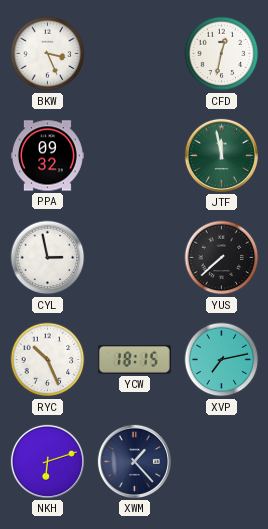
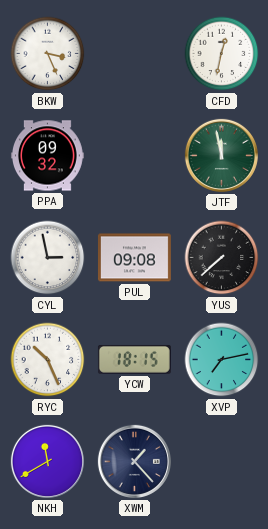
PUL: none -> 09:08 (134, 258)
NKH: 6:12 -> 11:40 (47, 461)
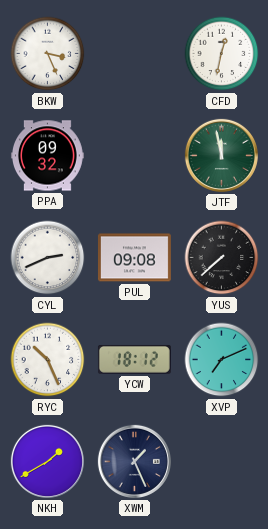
CYL: 2:58 -> 2:41 (48, 258)
YCW: 18:15 -> 18:12 (134, 359)
XVP: 7:13 -> 7:11 (222, 360)
NKH: 11:40 -> 1:40 (47, 461)
XWM: 1:23 -> 1:26 (134, 461)
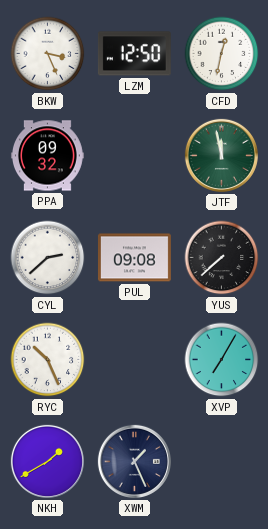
LZM: none -> 12:50 (134, 54)
CYL: 2:41 -> 2:38 (48, 258)
YCW: 18:12 -> none (134, 359)
XVP: 7:11 -> 7:05 (222, 360)
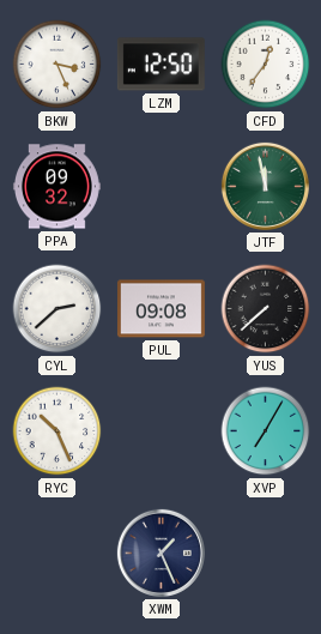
CFD: 12:32 -> 12:36 (266, 65)
NKH: 1:40 -> none (47, 461)
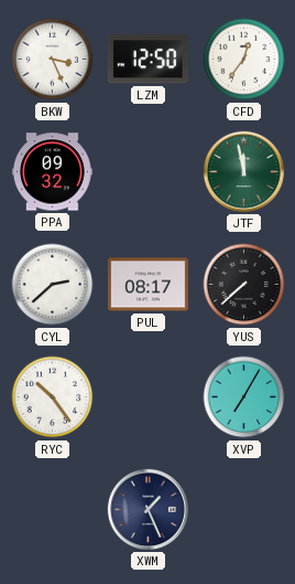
PUL: 09:08 -> 08:17 (147, 285)
RYC: 10:26 -> 10:24 (53, 397)
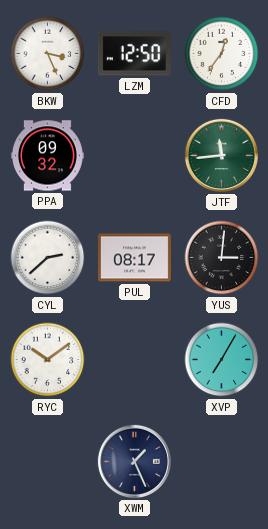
JTF: 11:58 -> 11:44 (221, 155)
YUS: 7:38 -> 3:01 (222, 258)
RYC: 10:24 -> 10:09 (48, 360)
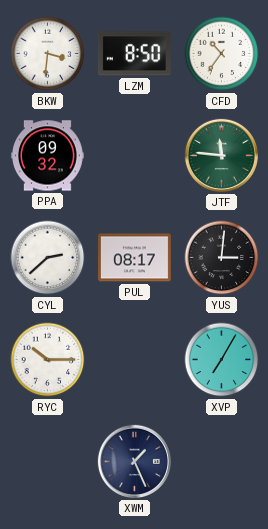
BKW: 3:26 -> 3:31 (48, 54)
LZM: 12:50 -> 8:50 (134, 54)
CFD: 12:36 -> 10:36 (222, 54)
JTF: 11:44 -> 11:46 (221, 155)
RYC: 10:09 -> 10:15 (48, 360)
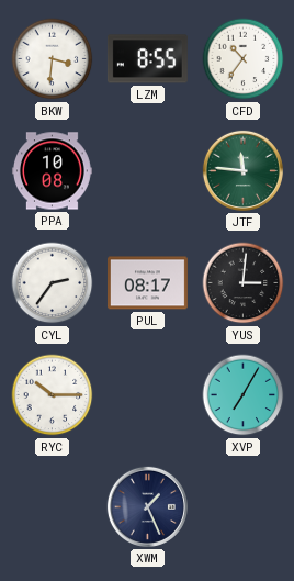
LZM: 8:50 -> 8:55 (147, 59)
PPA: 09:32 -> 10:08 (52, 171)
CYL: 2:38 -> 2:36 (53, 283)
